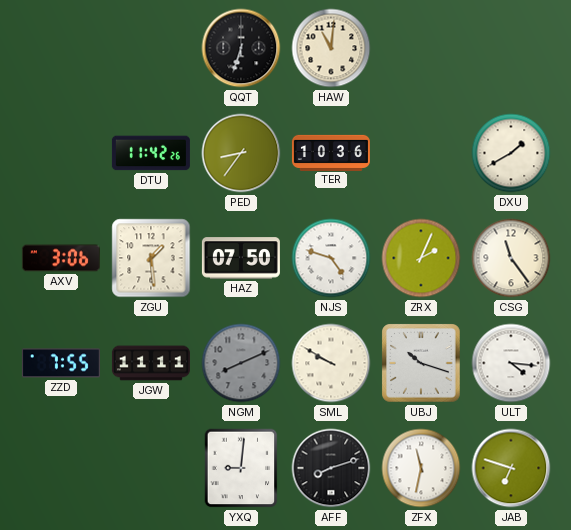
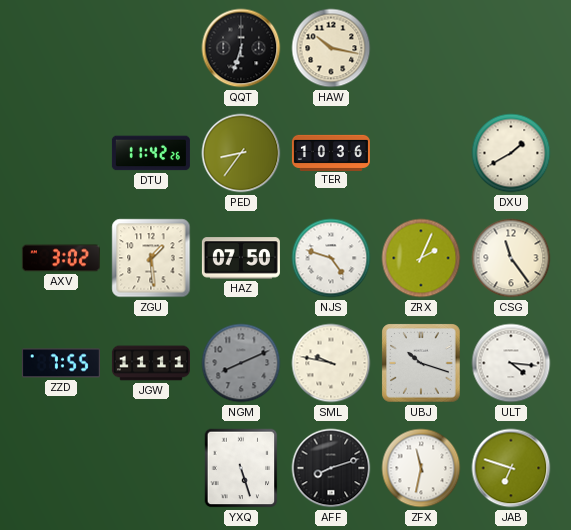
HAW: 11:01 -> 10:17 (331, 48)
AXV: 3:06 -> 3:02 (61, 258)
SML: 9:50 -> 9:47 (331, 363)
YXQ: 9:01 -> 5:27 (241, 468)
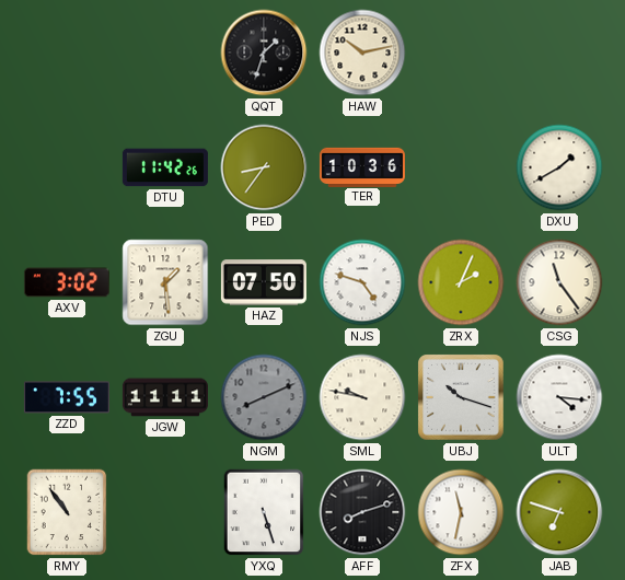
QQT: 6:33 -> 1:33 (264, 53)
HAW: 10:17 -> 10:13 (362, 53)
RMY: none -> 10:54 (67, 512)
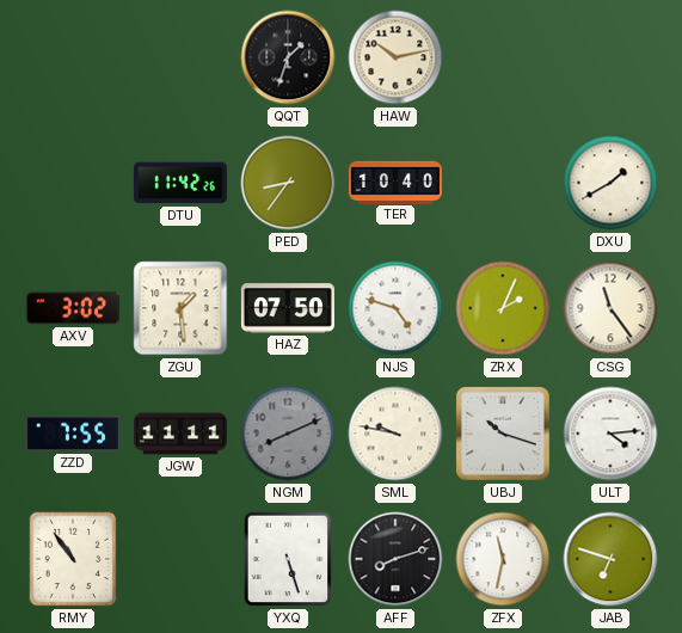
TER: 10:36 -> 10:40 (395, 182)
ULT: 4:16 -> 4:14 (610, 434)
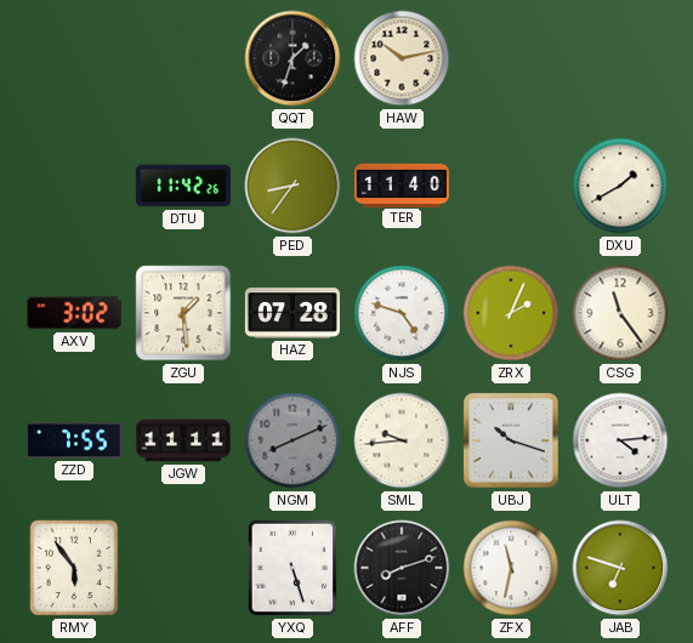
TER: 10:40 -> 11:40 (402, 184)
HAZ: 07:50 -> 07:28 (292, 313)
SML: 9:47 -> 9:44 (402, 440)
RMY: 10:54 -> 5:54 (74, 568)
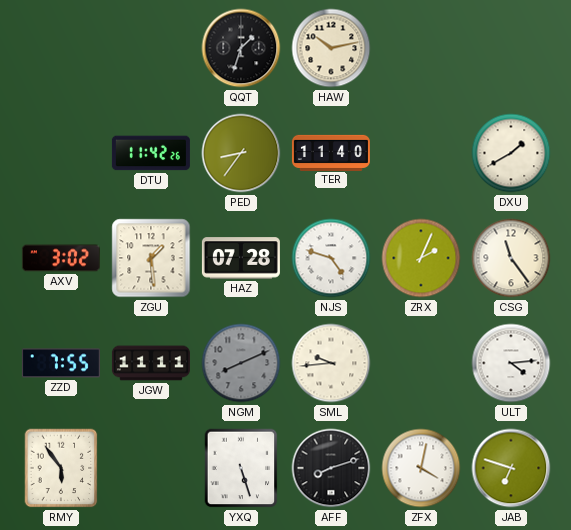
UBJ: 10:18 -> none (511, 440)
ZFX: 11:32 -> 4:02 (421, 468)
